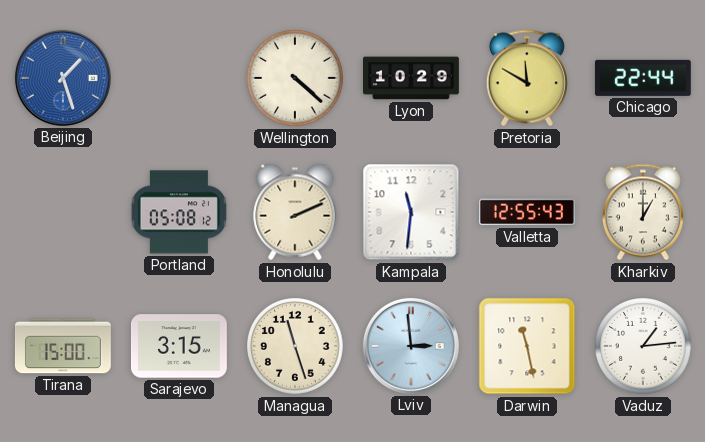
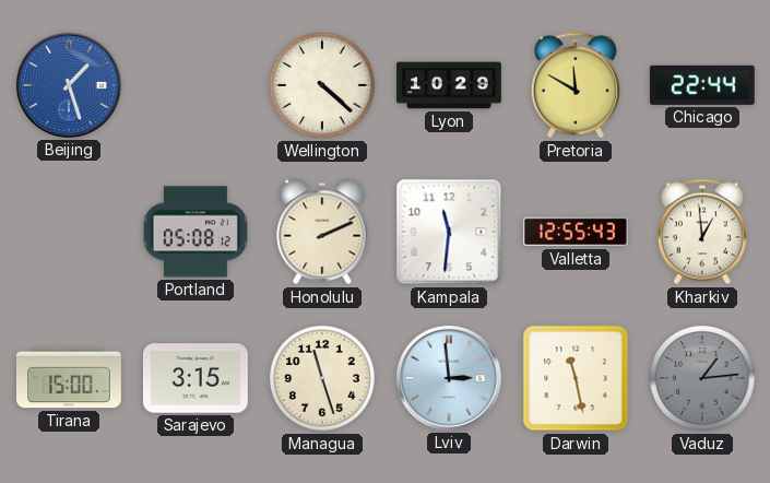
Kharkiv: 1:00 -> 12:59 (702, 232)
Vaduz dial: white -> grey (703, 379)
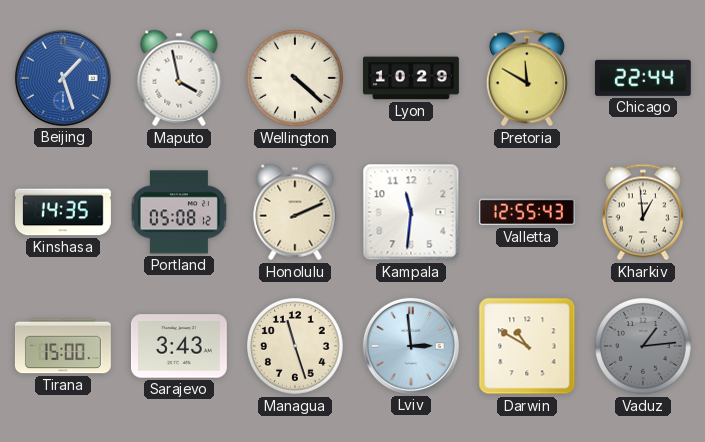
Maputo: none -> 3:58 (179, 78)
Kinshasa: none -> 14:35 (64, 212)
Sarajevo: 3:15 -> 3:43 (179, 346)
Darwin: 11:28 -> 10:50 (527, 346)
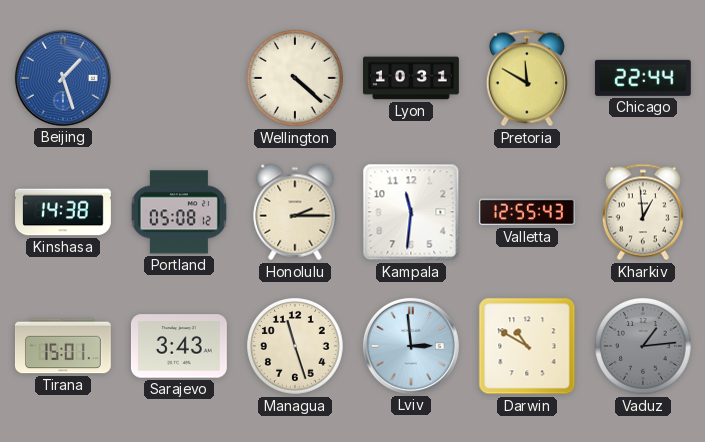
Maputo: 3:58 -> none (179, 78)
Lyon: 10:29 -> 10:31 (412, 78)
Kinshasa: 14:35 -> 14:38 (64, 212)
Honolulu: 2:11 -> 2:15 (295, 212)
Tirana: 15:00 -> 15:01 (64, 346)
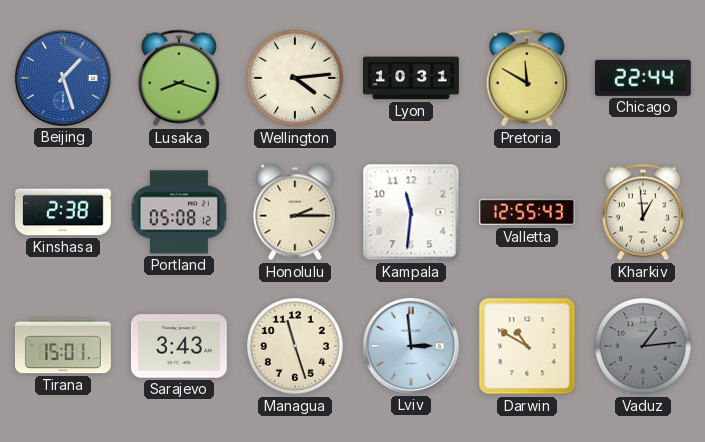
Lusaka: none -> 8:18 (179, 78)
Wellington: 4:22 -> 4:14 (296, 79)
Kinshasa: 14:38 -> 2:38 (64, 212)
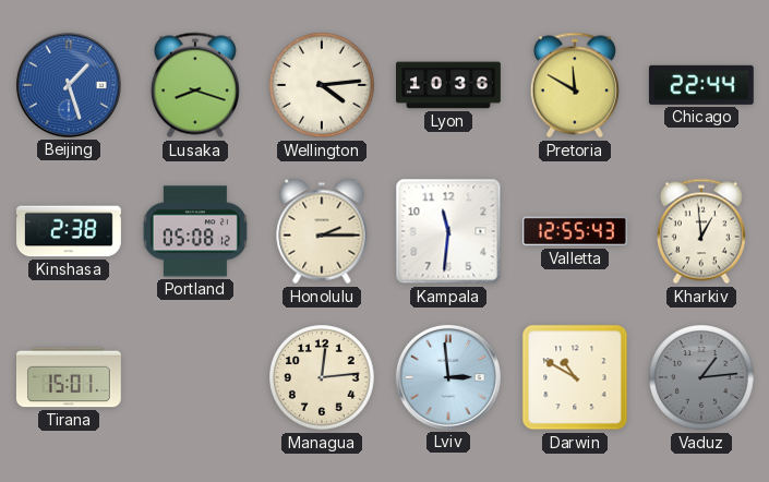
Lyon: 10:31 -> 10:36 (449, 85)
Sarajevo: 3:43 -> none (179, 346)
Managua: 11:27 -> 12:14 (323, 378)
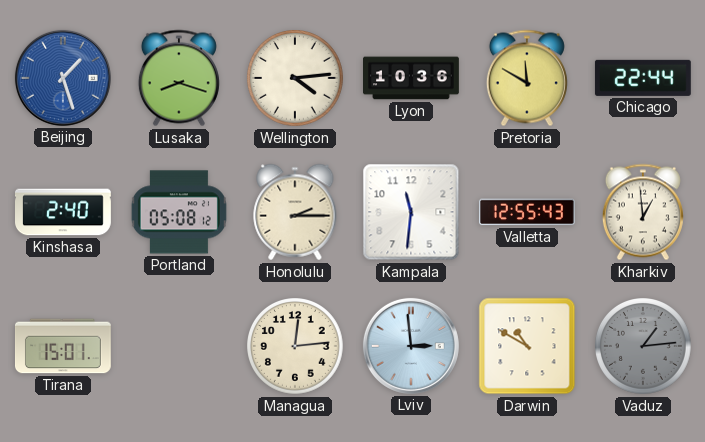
Kinshasa: 2:38 -> 2:40 (64, 212)
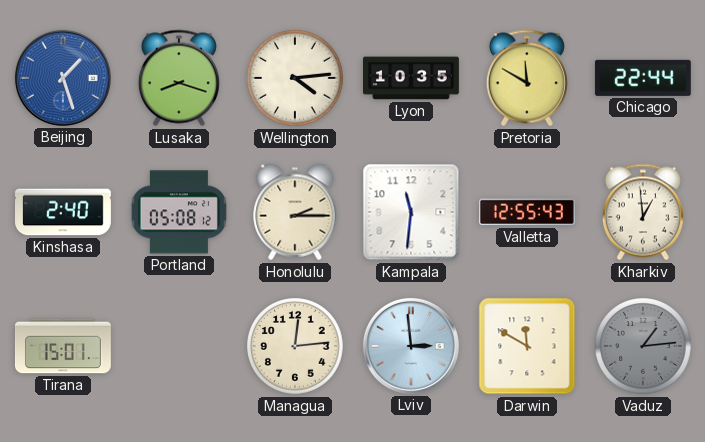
Lyon: 10:36 -> 10:35 (412, 78)
Darwin: 10:50 -> 11:50 (527, 346)
